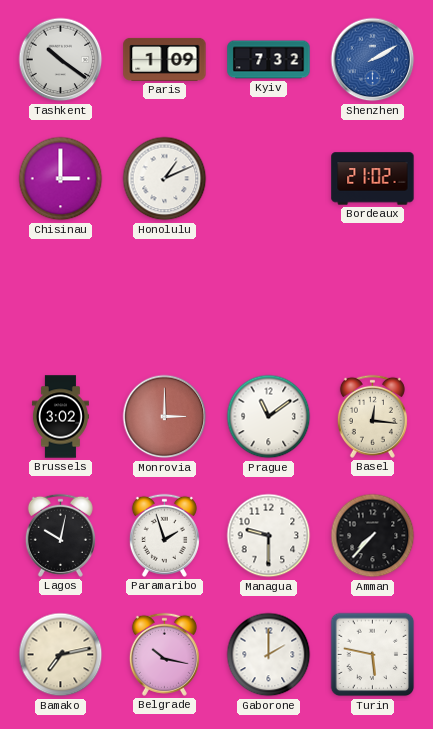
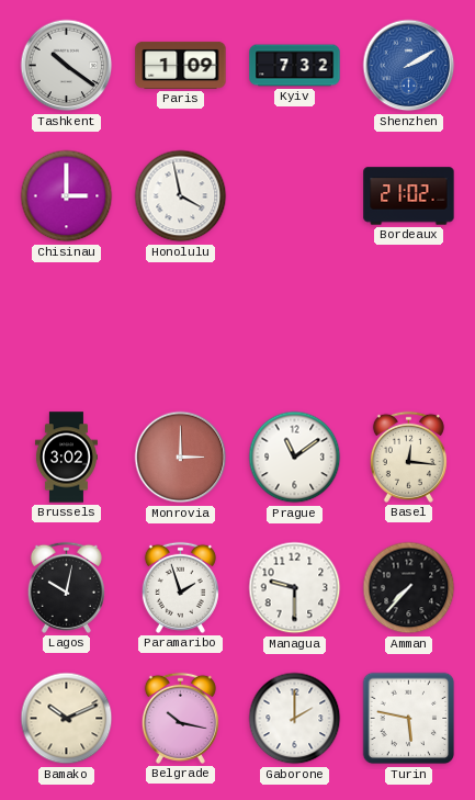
Honolulu: 1:11 -> 3:58 (181, 196)
Bamako: 7:13 -> 10:11 (67, 719)
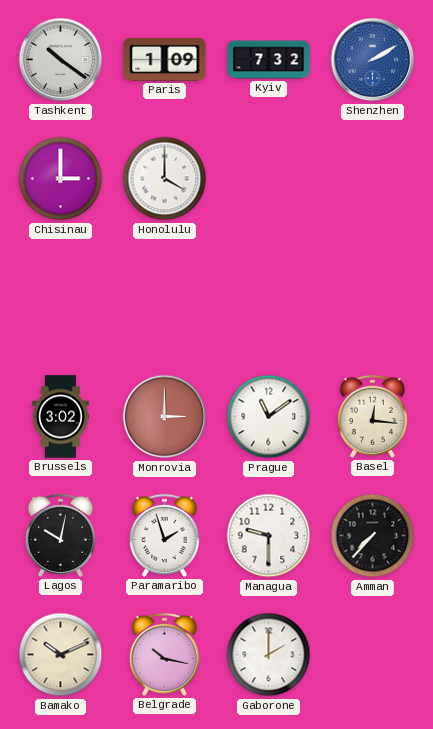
Honolulu: 3:58 -> 4:00 (165, 179)
Bordeaux: 21:02 -> none (409, 196)
Turin: 5:47 -> none (409, 719)
